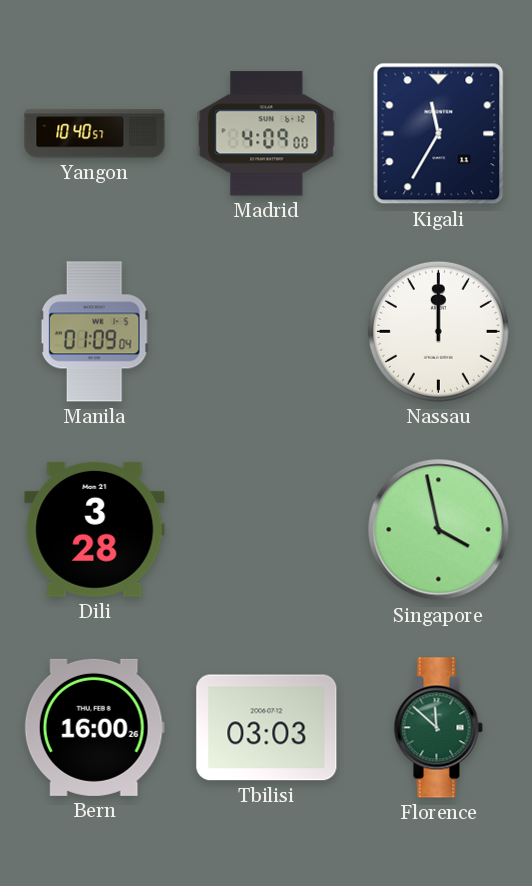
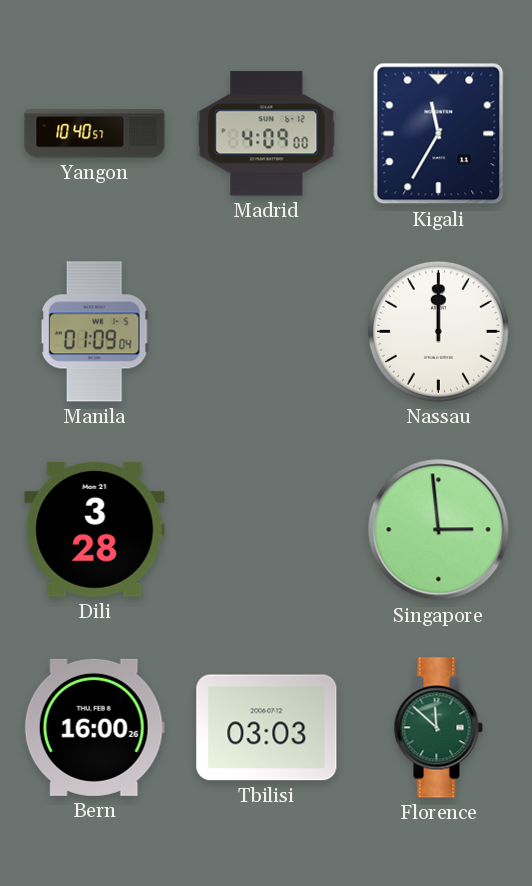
Singapore: 3:58 -> 2:59 (439, 530)
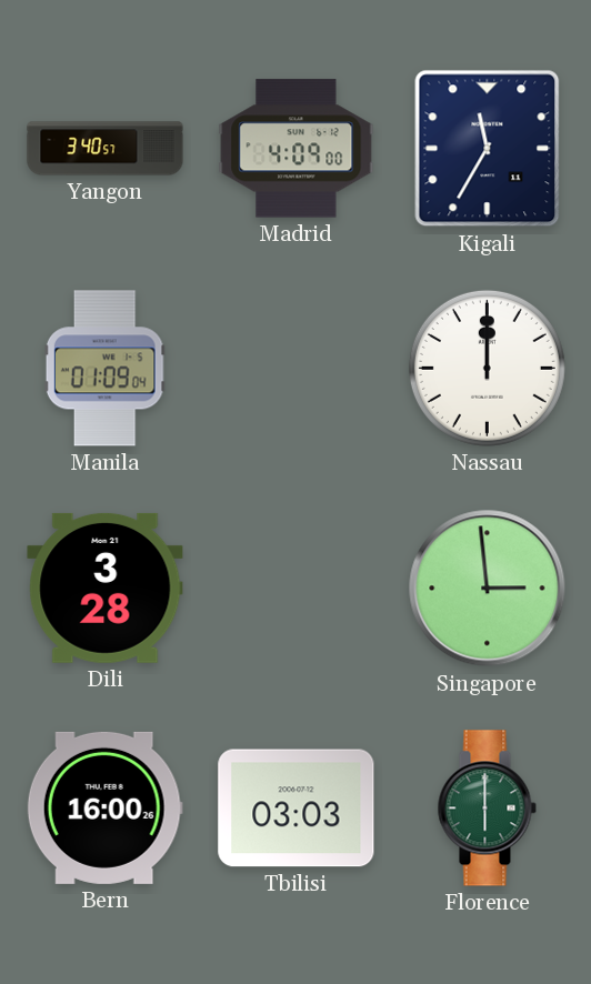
Yangon: 10:40 -> 3:40 (106, 149)
Florence: 11:52 -> 6:00 (487, 809)
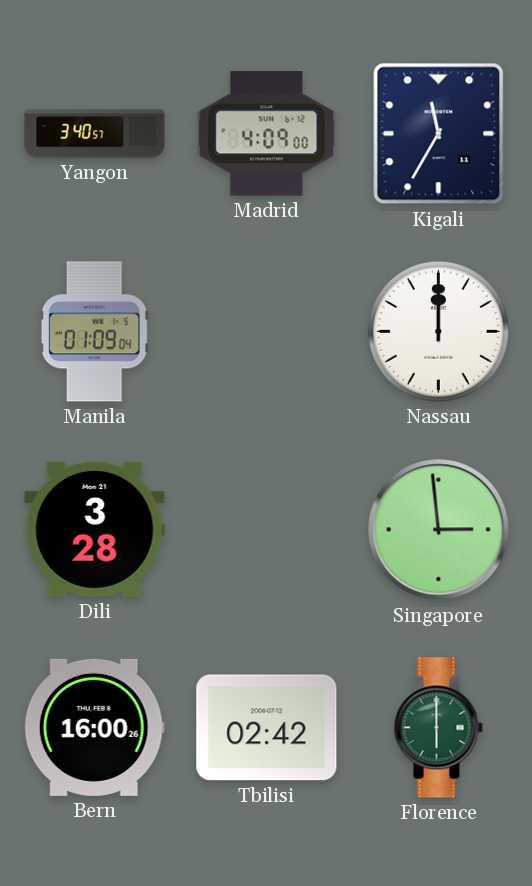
Tbilisi: 03:03 -> 02:42 (267, 728)
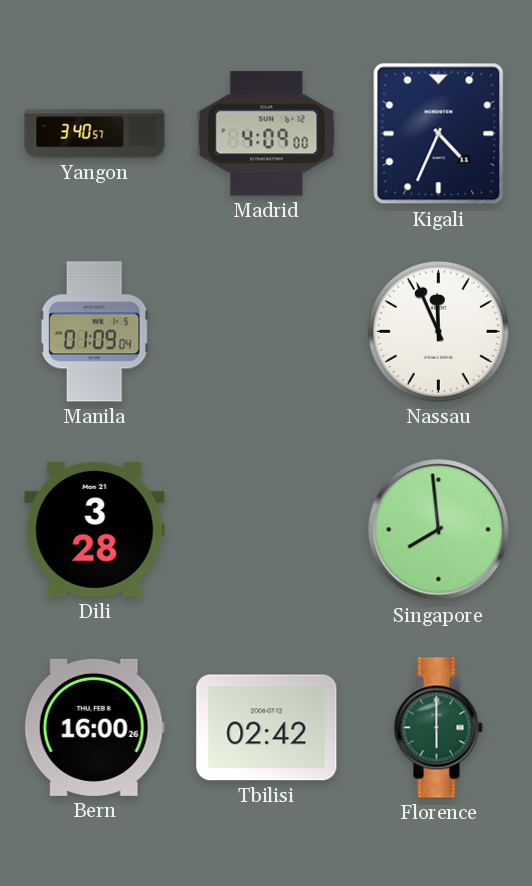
Kigali: 11:35 -> 4:34 (439, 134)
Nassau: 12:00 -> 11:56 (438, 331)
Singapore: 2:59 -> 7:59 (439, 530)
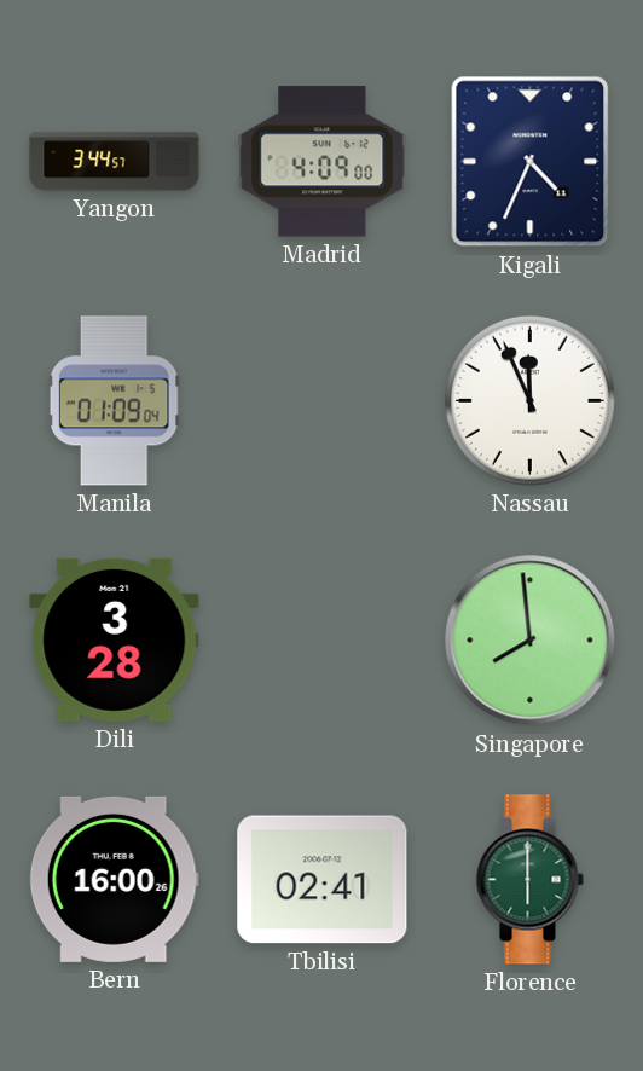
Yangon: 3:40 -> 3:44 (115, 162)
Tbilisi: 02:42 -> 02:41 (323, 880)
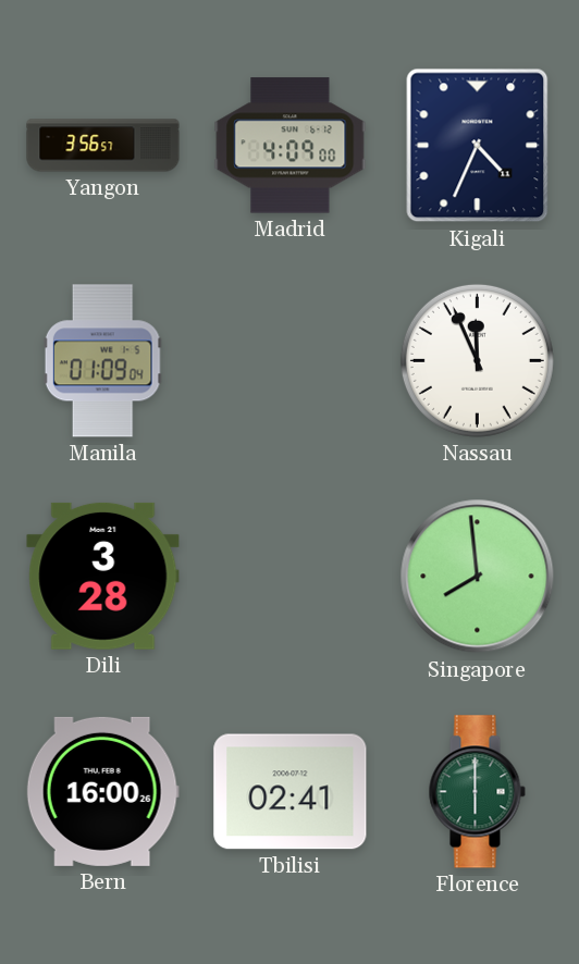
Yangon: 3:44 -> 3:56 (103, 146)
